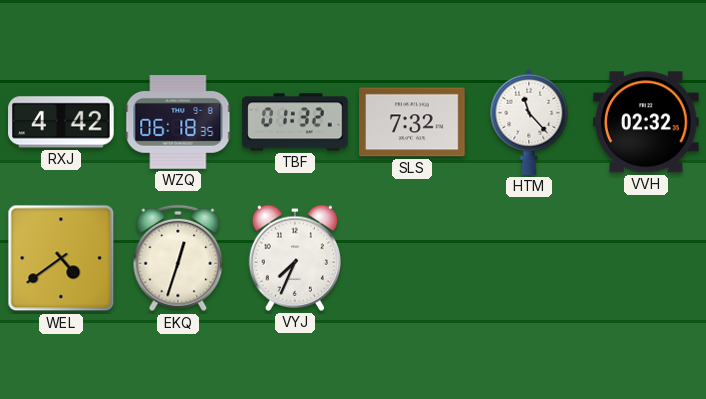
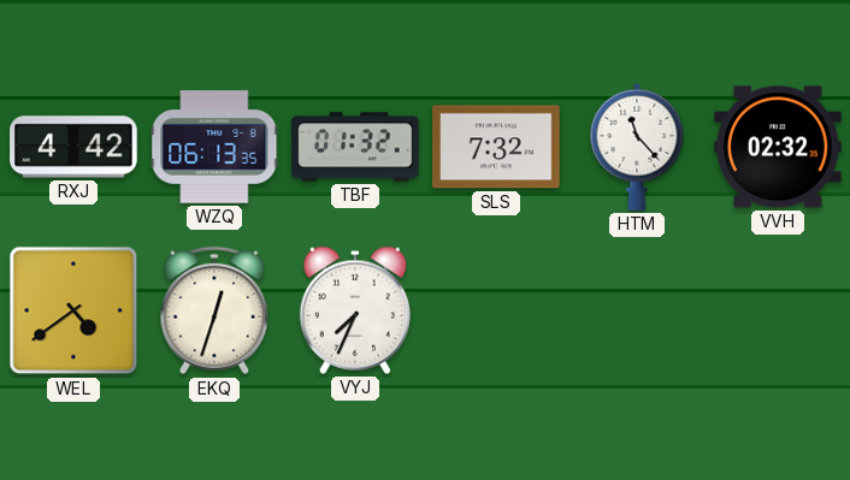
WZQ: 06:18 -> 06:13 (214, 147)
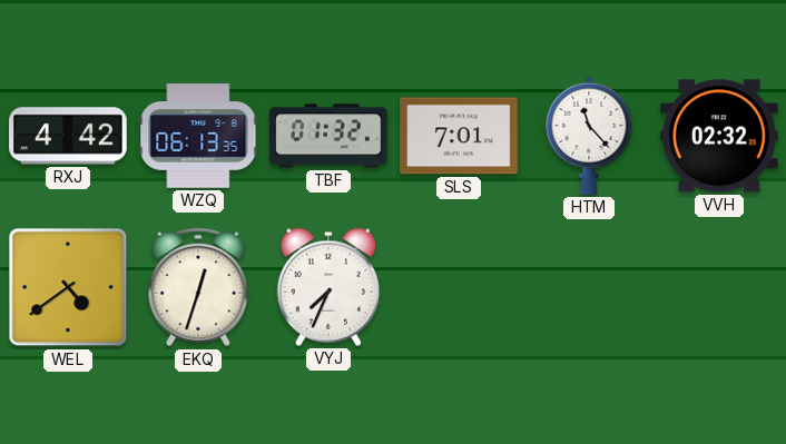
SLS: 7:32 -> 7:01 (459, 136)
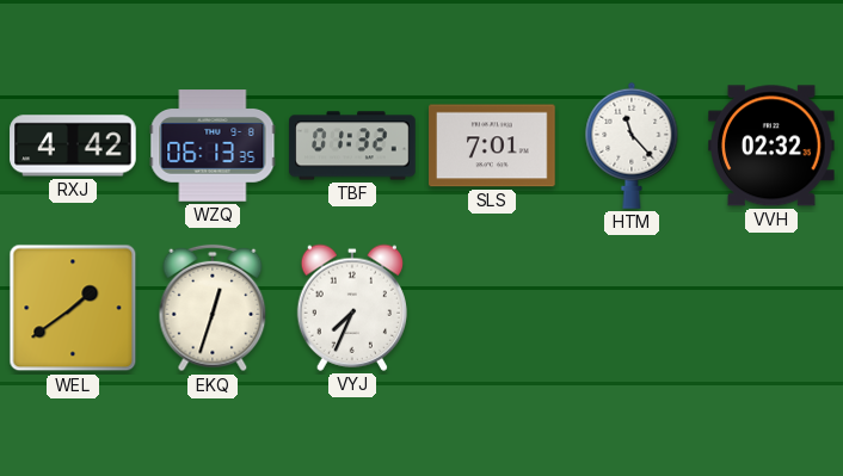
WEL: 4:39 -> 1:39 (73, 308)
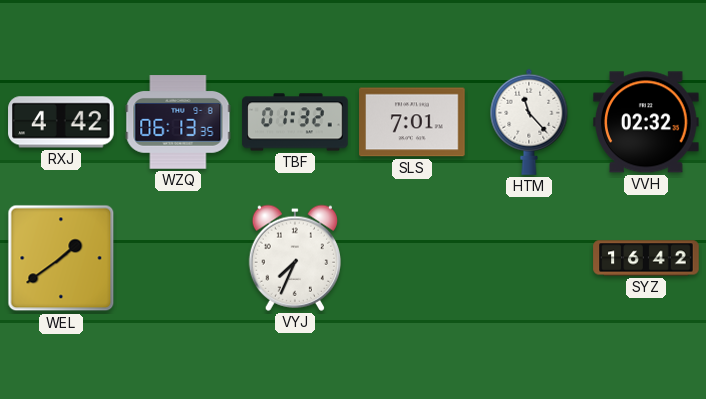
EKQ: 12:33 -> none (213, 308)
SYZ: none -> 16:42 (646, 258)
